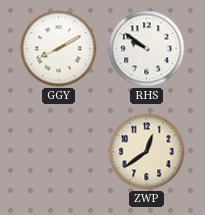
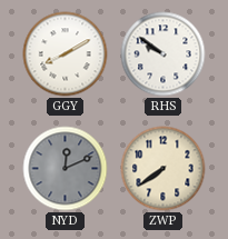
NYD: none -> 12:11 (66, 169)
ZWP: 12:39 -> 7:39 (163, 169)
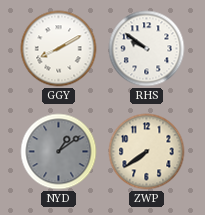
NYD: 12:11 -> 1:09 (59, 152)
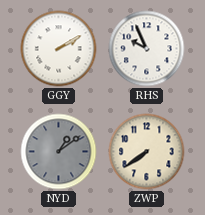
GGY: 8:10 -> 2:10 (59, 49)
RHS: 9:51 -> 9:56 (147, 49)
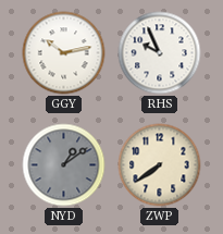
GGY: 2:10 -> 10:13 (64, 53)
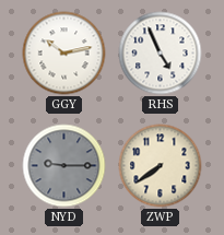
RHS: 9:56 -> 4:56 (161, 54)
NYD: 1:09 -> 9:15 (64, 166)
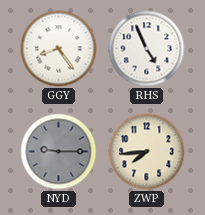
GGY: 10:13 -> 8:24 (59, 49)
ZWP: 7:39 -> 7:44 (147, 152)
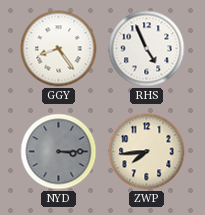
NYD: 9:15 -> 3:15 (59, 152)
